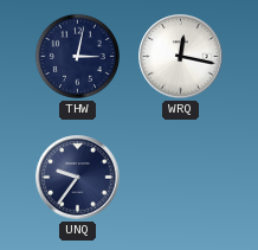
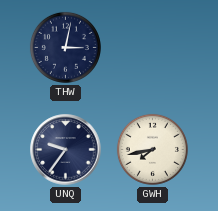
WRQ: 12:17 -> none (181, 57)
GWH: none -> 7:43 (152, 149)
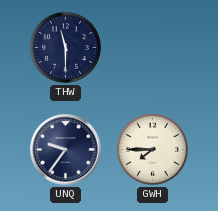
THW: 3:02 -> 11:30 (65, 47)
GWH: 7:43 -> 7:45 (152, 149)
